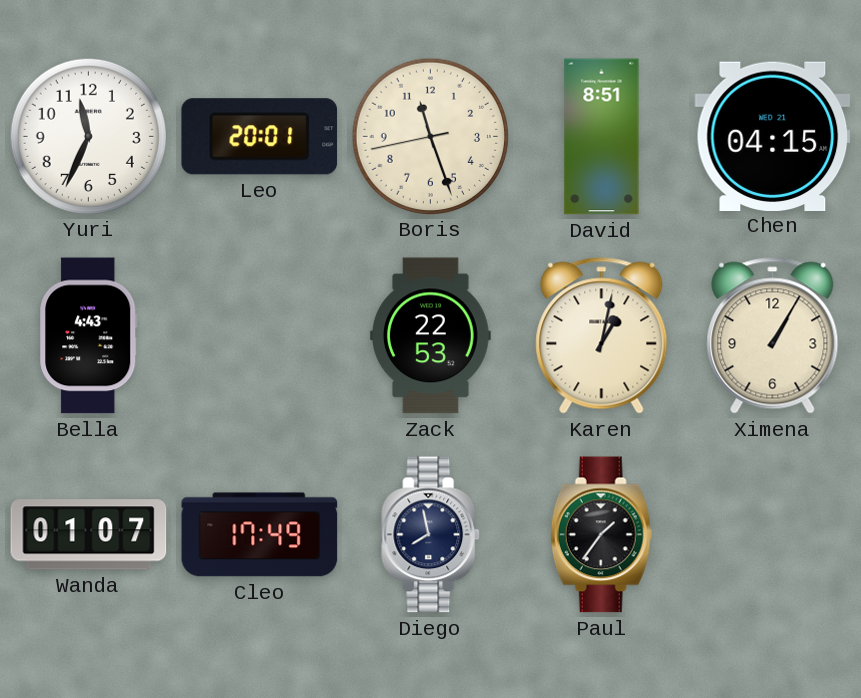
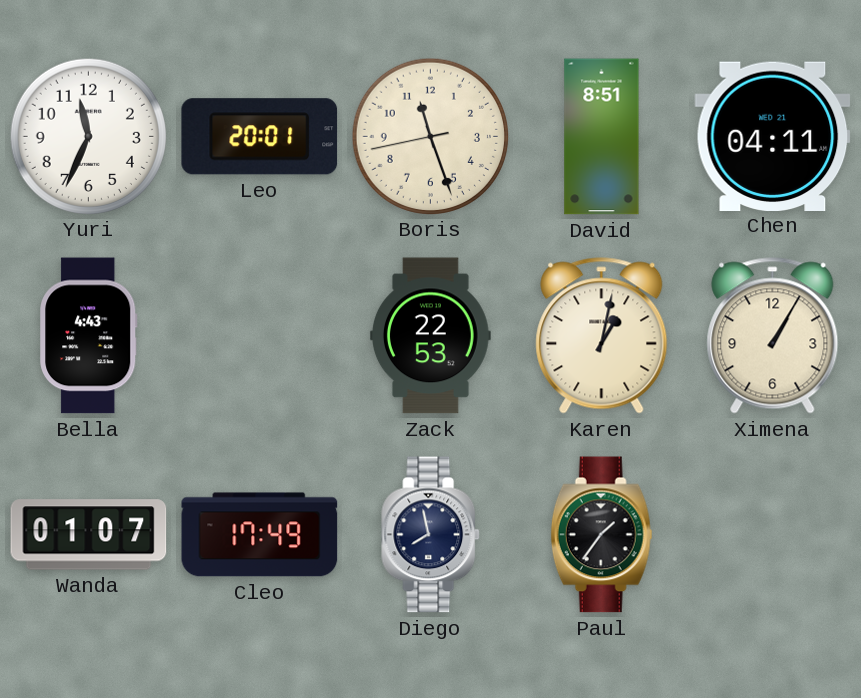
Chen: 04:15 -> 04:11 (773, 136)
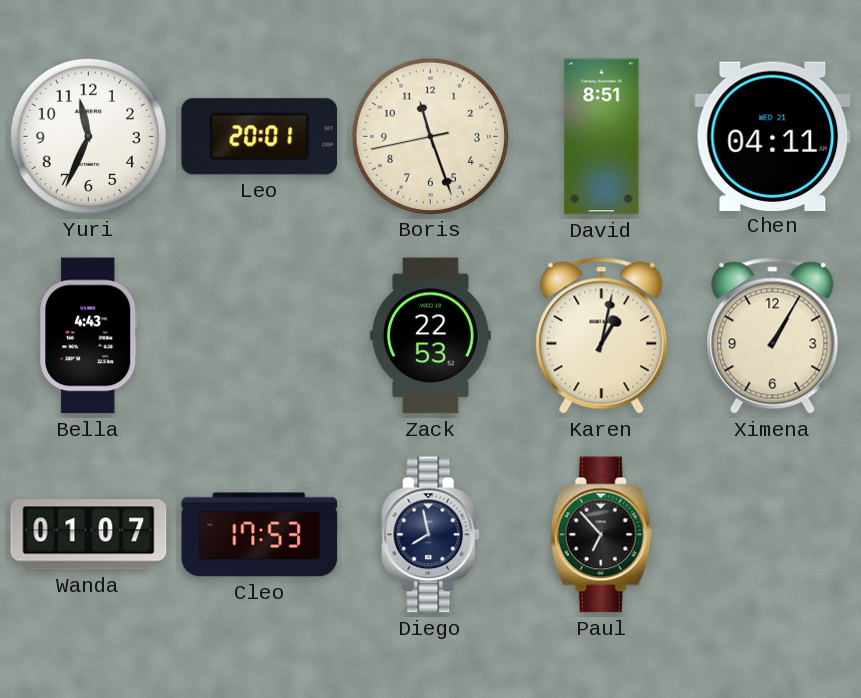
Cleo: 17:49 -> 17:53 (260, 535)
Paul: 1:36 -> 6:53 (602, 535)
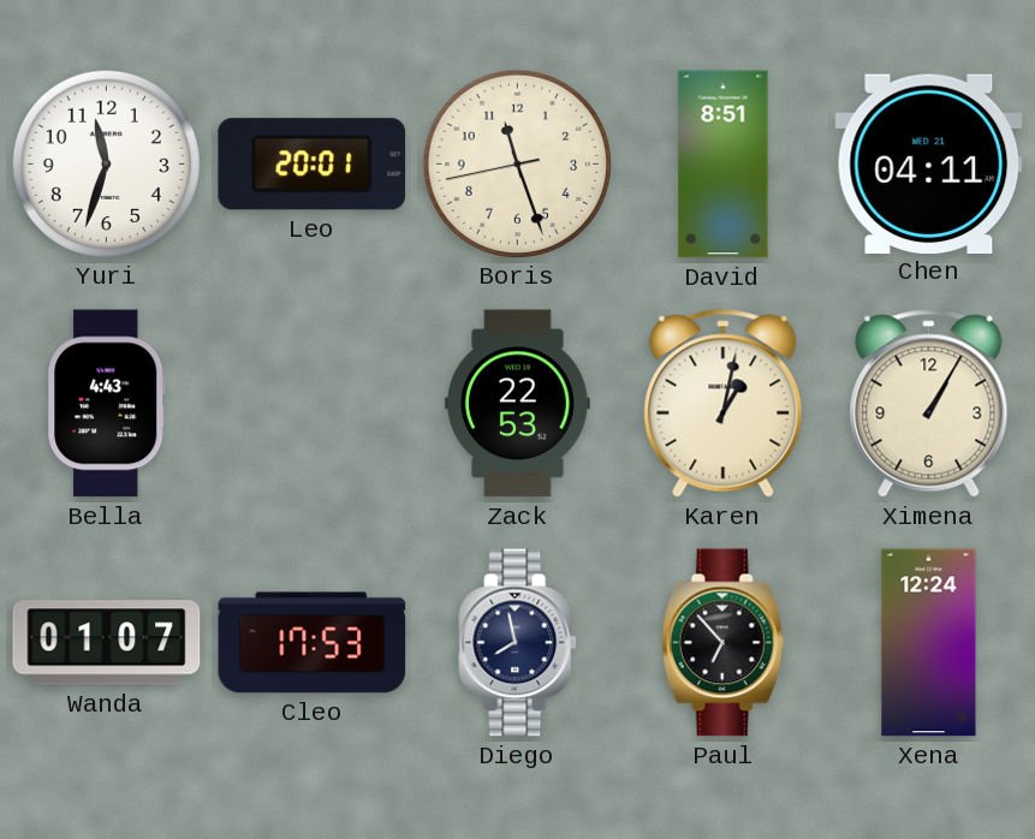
Yuri: 11:34 -> 11:33 (106, 163)
Xena: none -> 12:24 (929, 643)
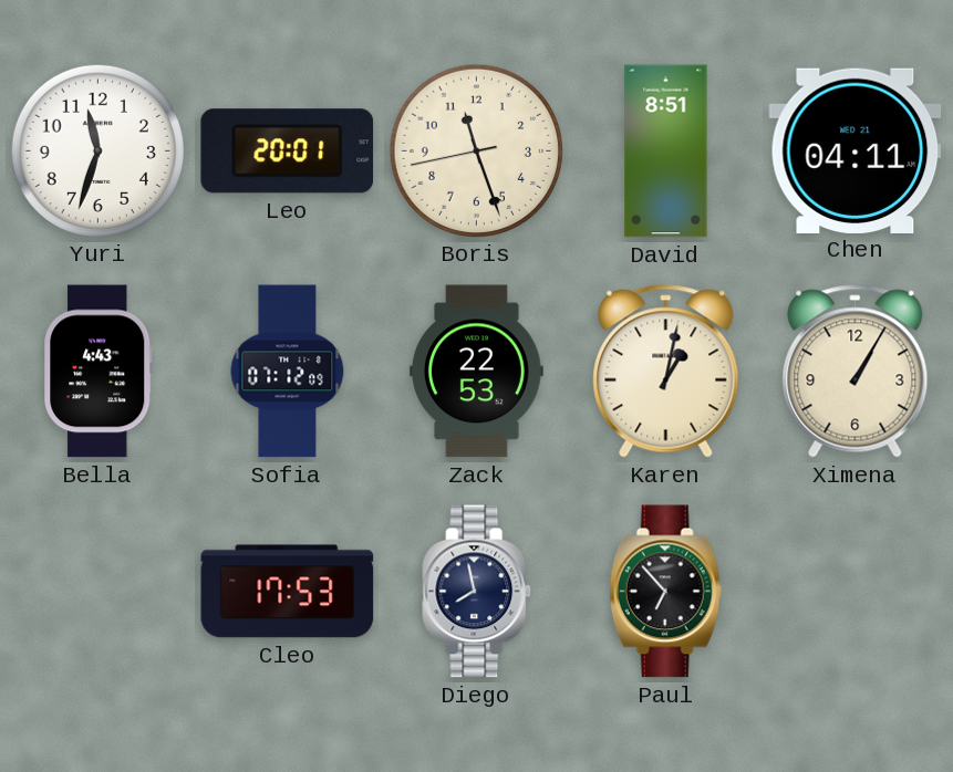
Sofia: none -> 07:12 (288, 372)
Wanda: 01:07 -> none (107, 643)
Xena: 12:24 -> none (929, 643)
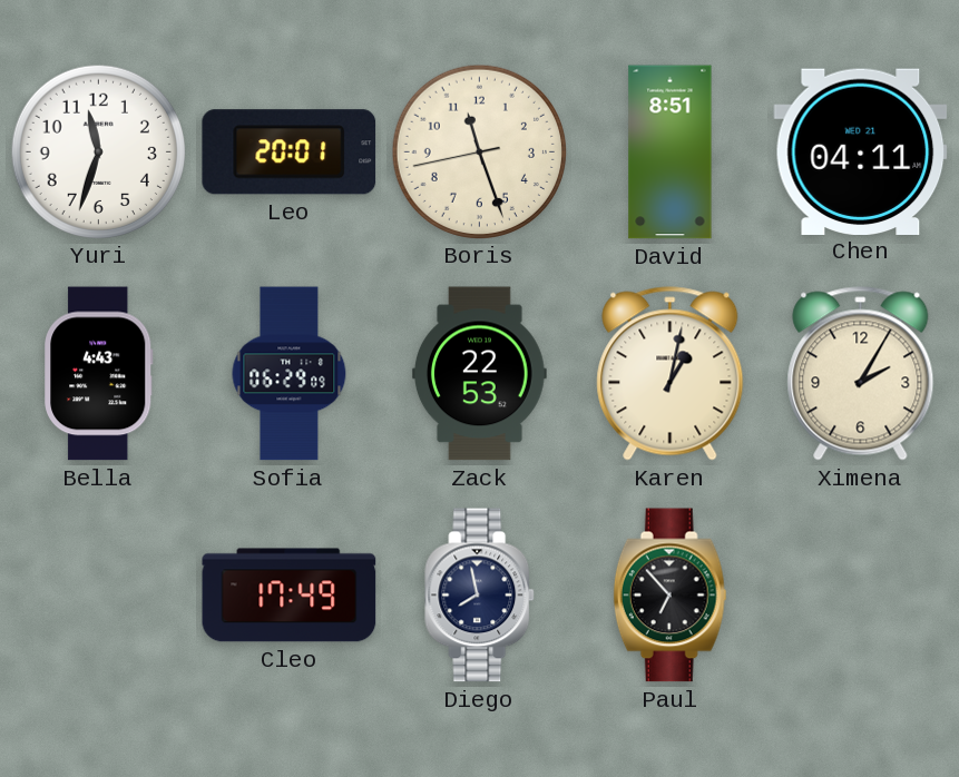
Sofia: 07:12 -> 06:29 (290, 374)
Ximena: 1:05 -> 2:05 (861, 374)
Cleo: 17:53 -> 17:49 (290, 596)
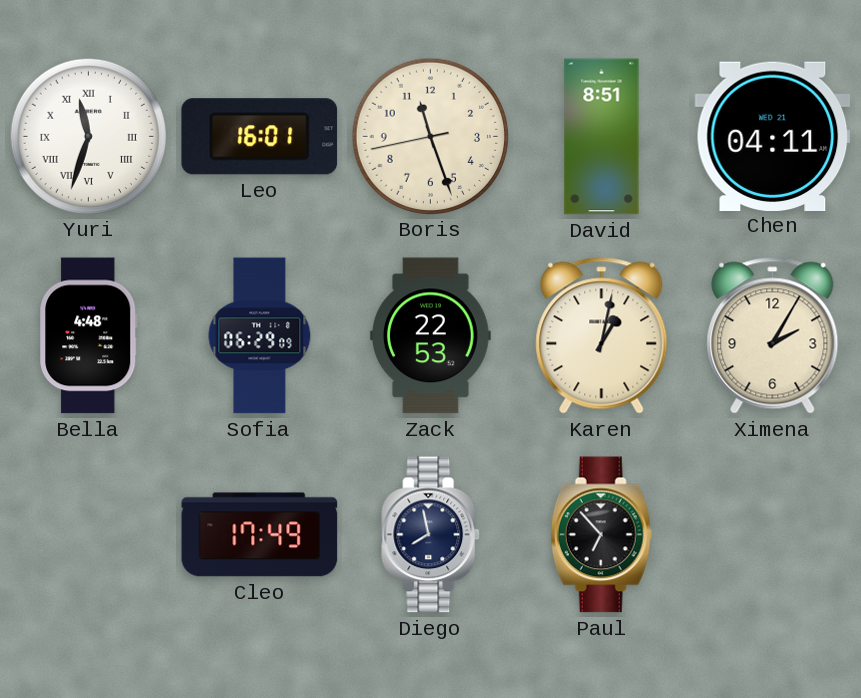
Yuri numerals: Arabic -> Roman (88, 136)
Leo: 20:01 -> 16:01 (260, 137)
Bella: 4:43 -> 4:48 (89, 336)
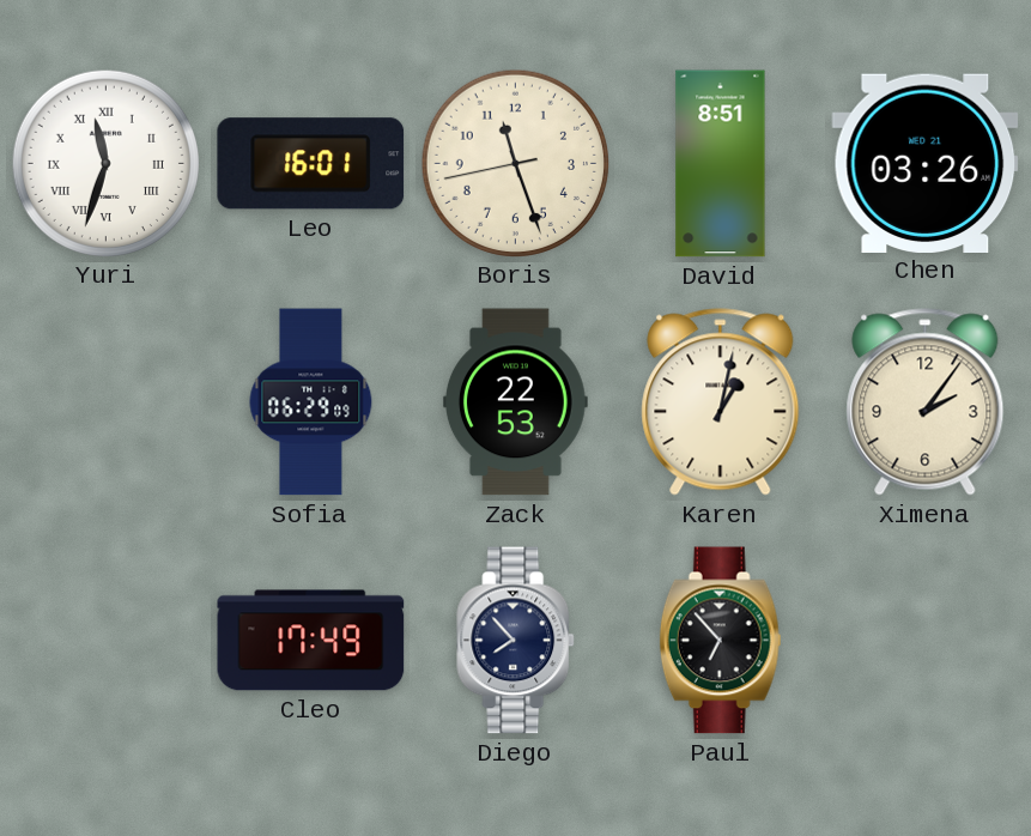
Chen: 04:11 -> 03:26 (926, 163)
Bella: 4:48 -> none (89, 336)
Ximena: 2:05 -> 2:06 (926, 402)
Diego: 7:58 -> 7:53 (516, 641)
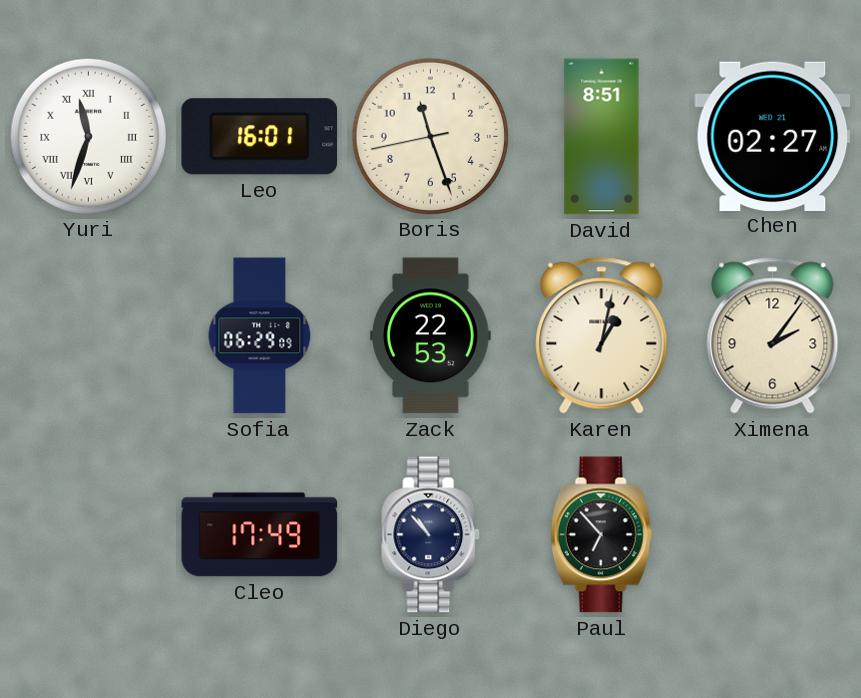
Chen: 03:26 -> 02:27 (773, 136)
Diego: 7:53 -> 10:53 (431, 535)
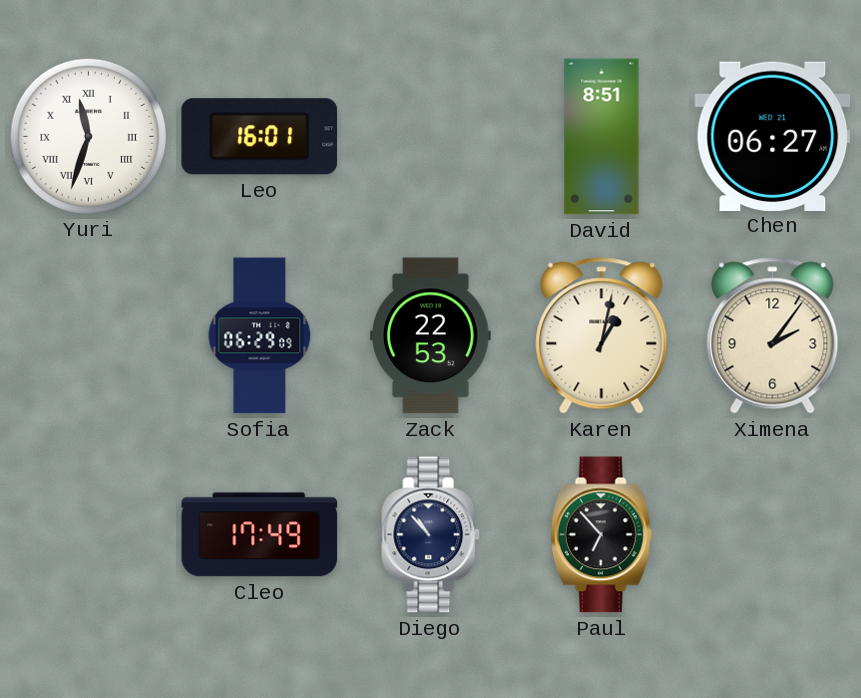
Boris: 11:26 -> none (430, 136)
Chen: 02:27 -> 06:27 (773, 136)
